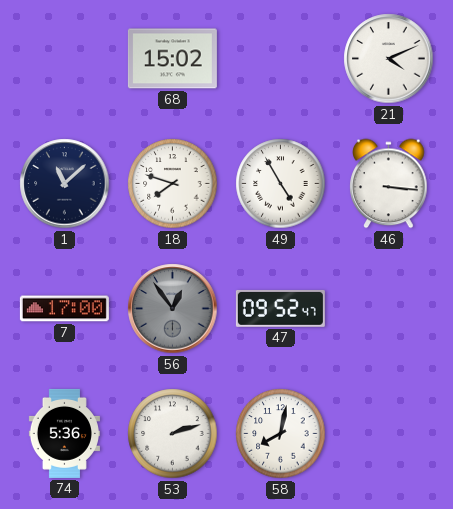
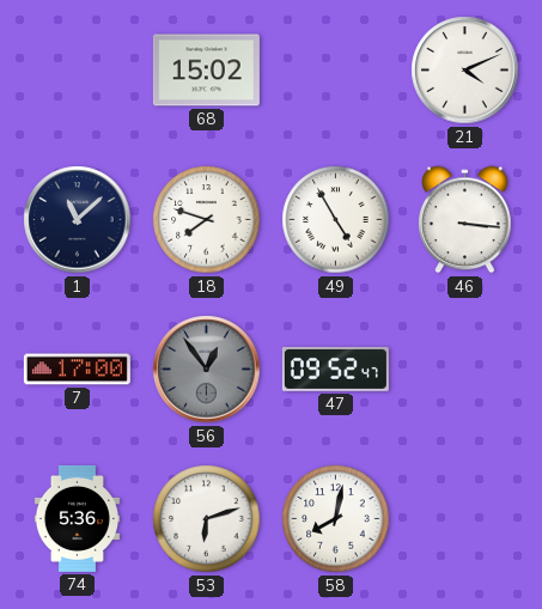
53: 2:12 -> 6:12 (207, 519)
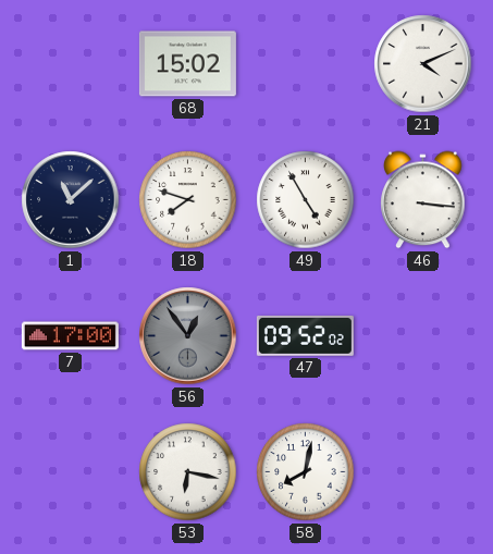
47: 09:52:47 -> 09:52:02 (305, 335)
74: 5:36 -> none (77, 518)
53: 6:12 -> 6:17 (188, 472)
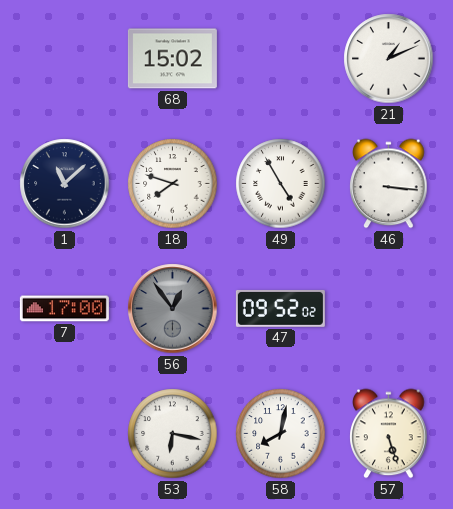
21: 4:11 -> 1:11 (389, 59)
57: none -> 5:27 (389, 434)
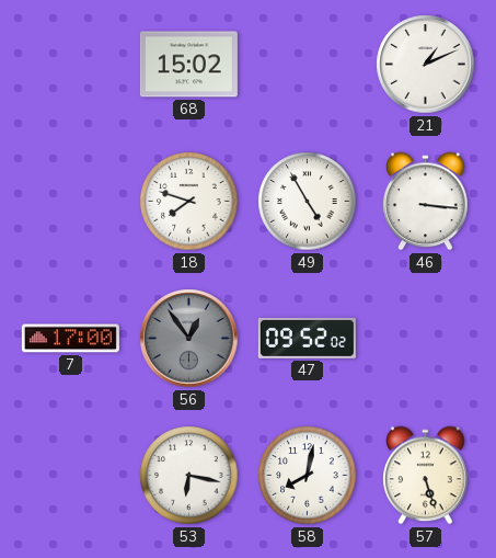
1: 11:08 -> none (65, 184)
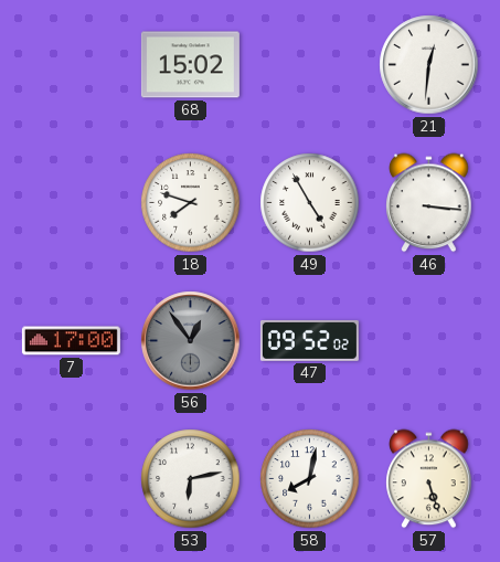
21: 1:11 -> 12:31 (429, 65)
53: 6:17 -> 6:13 (191, 479)
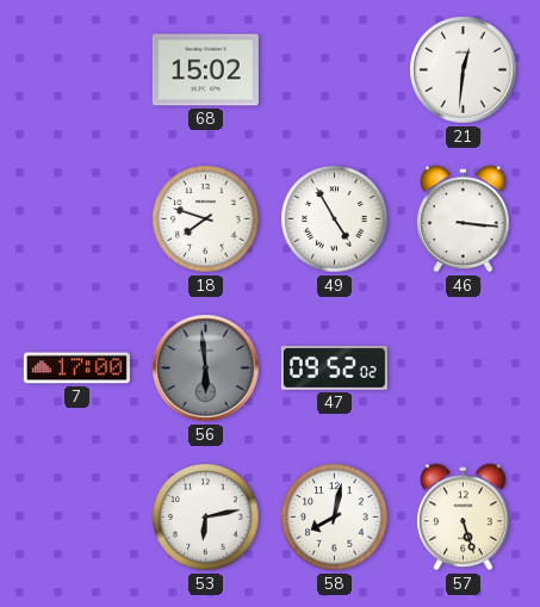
56: 12:54 -> 5:59 (206, 368)
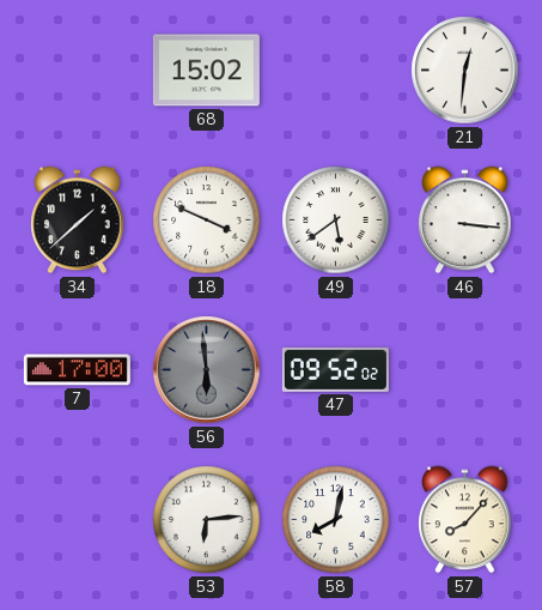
34: none -> 1:38 (78, 221)
18: 7:48 -> 3:49 (207, 221)
49: 4:55 -> 5:39 (336, 221)
53: 6:13 -> 6:14 (207, 520)
57: 5:27 -> 8:07 (465, 520)
